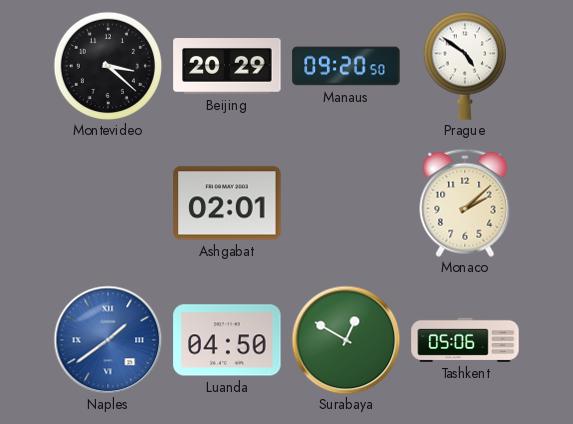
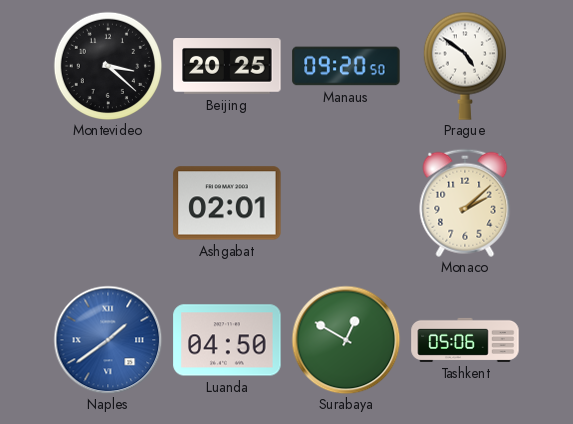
Beijing: 20:29 -> 20:25 (227, 67)
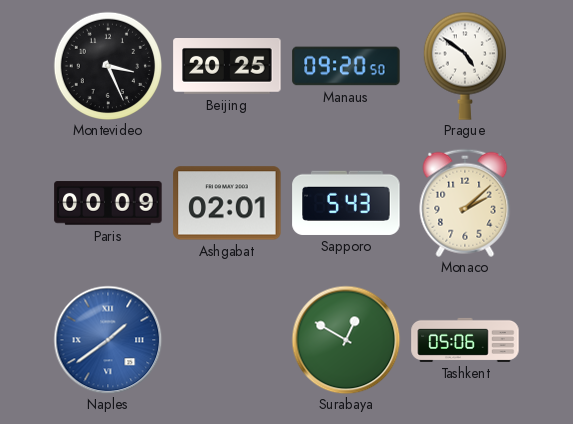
Montevideo: 3:22 -> 3:26 (107, 65)
Paris: none -> 00:09 (108, 203)
Sapporo: none -> 5:43 (346, 203)
Luanda: 04:50 -> none (227, 340)
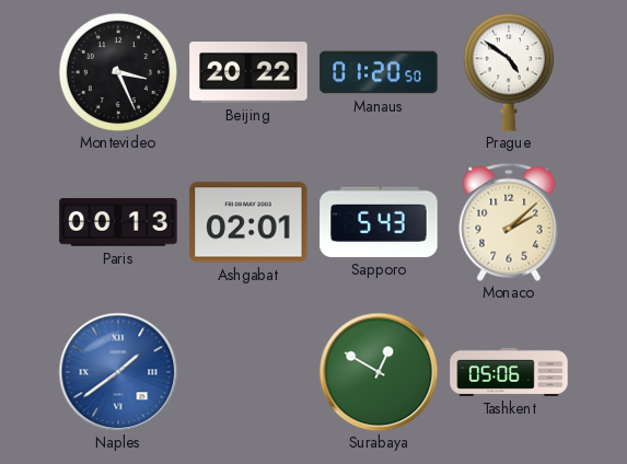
Beijing: 20:25 -> 20:22 (248, 73)
Manaus: 09:20 -> 01:20 (379, 72)
Paris: 00:09 -> 00:13 (118, 222)
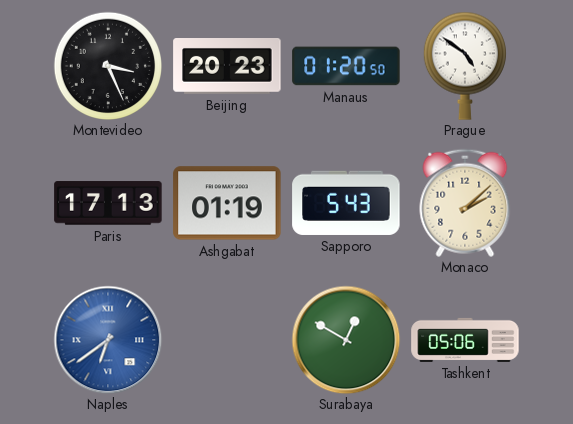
Beijing: 20:22 -> 20:23 (227, 67)
Paris: 00:13 -> 17:13 (108, 203)
Ashgabat: 02:01 -> 01:19 (227, 203)
Naples: 1:39 -> 6:39 (108, 340)
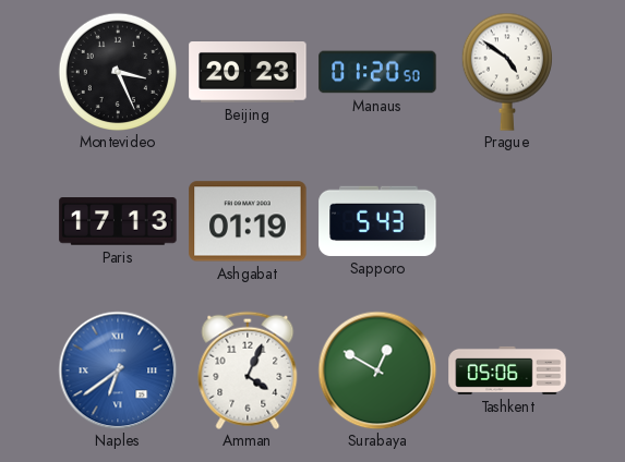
Monaco: 2:08 -> none (465, 203)
Amman: none -> 4:04 (248, 370)
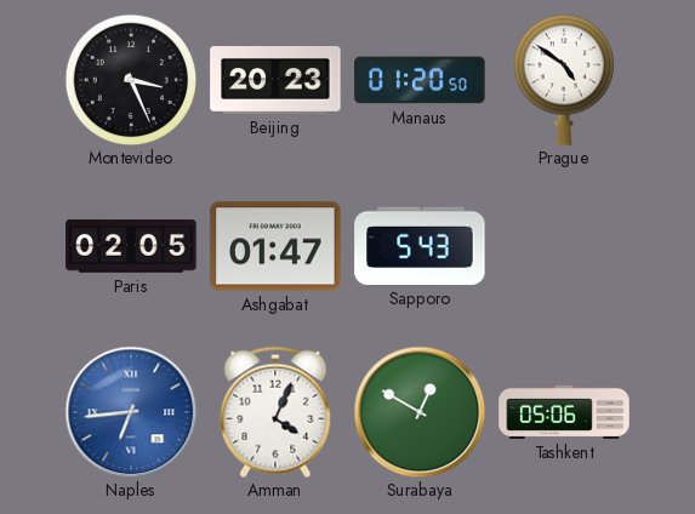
Paris: 17:13 -> 02:05 (131, 246)
Ashgabat: 01:19 -> 01:47 (275, 246)
Naples: 6:39 -> 6:44 (131, 412)
